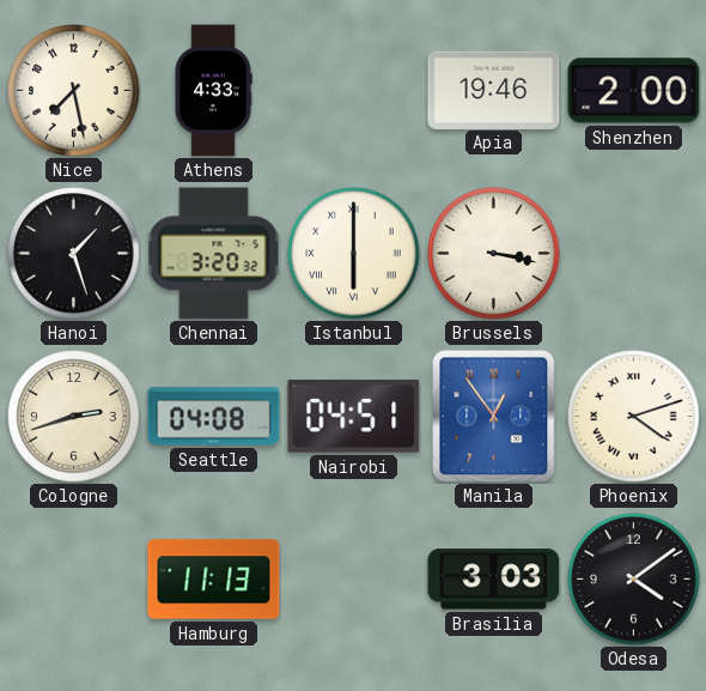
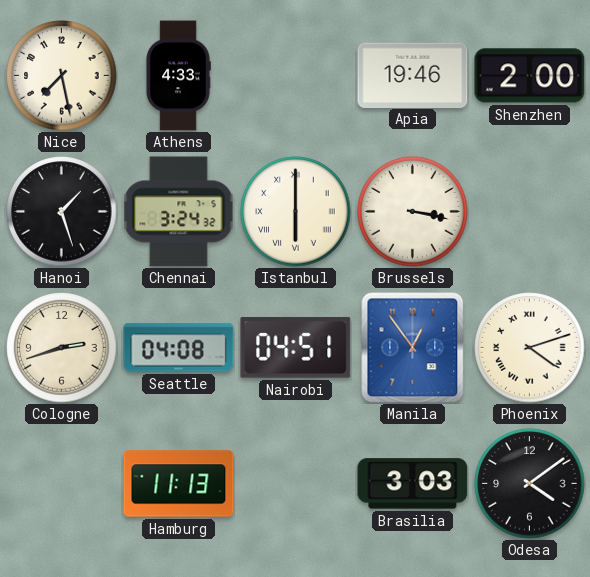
Chennai: 3:20 -> 3:24 (179, 212)
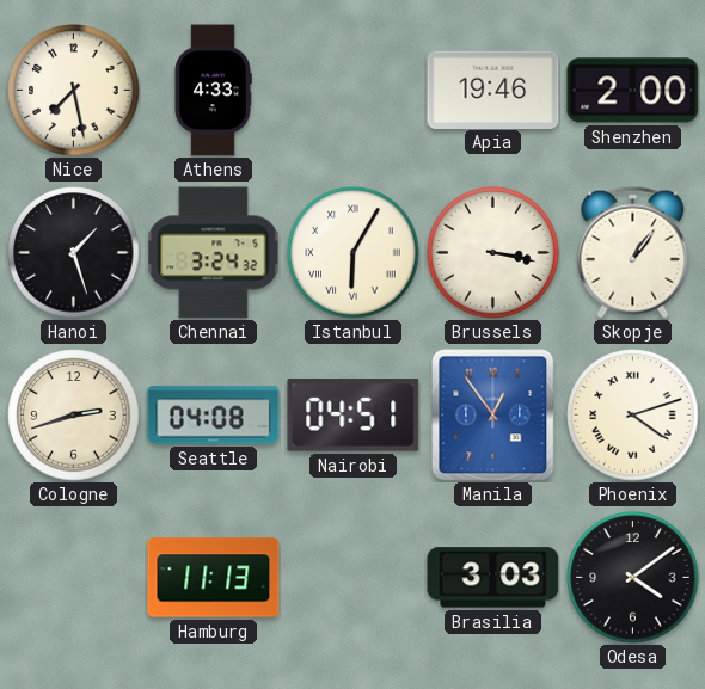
Istanbul: 6:00 -> 6:05 (354, 253)
Skopje: none -> 1:06 (633, 252)
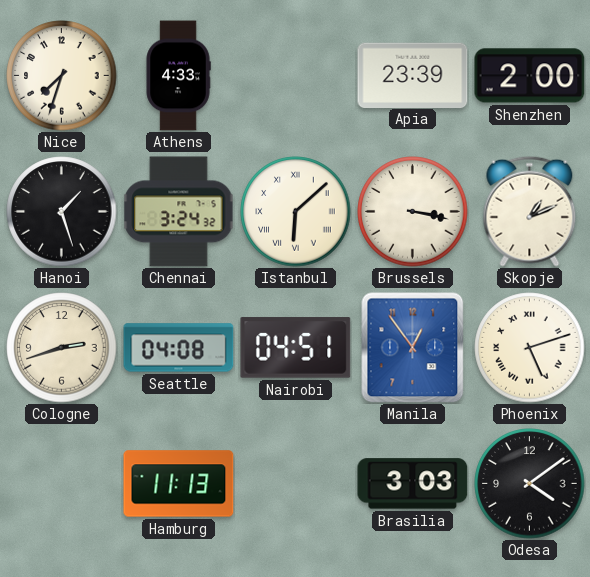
Nice: 7:28 -> 7:33 (62, 76)
Apia: 19:46 -> 23:39 (413, 75)
Istanbul: 6:05 -> 6:08 (296, 212)
Skopje: 1:06 -> 1:11 (530, 211)
Phoenix: 4:12 -> 5:12 (530, 348)
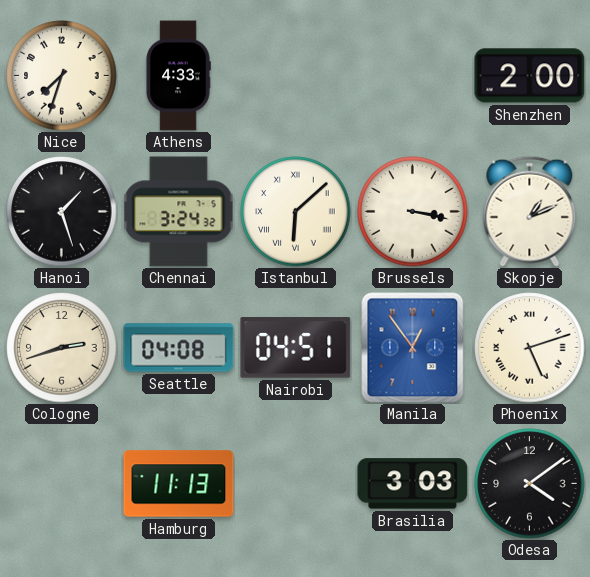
Apia: 23:39 -> none (413, 75)
